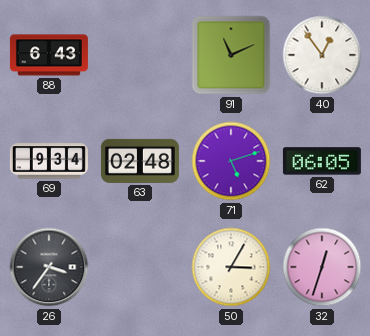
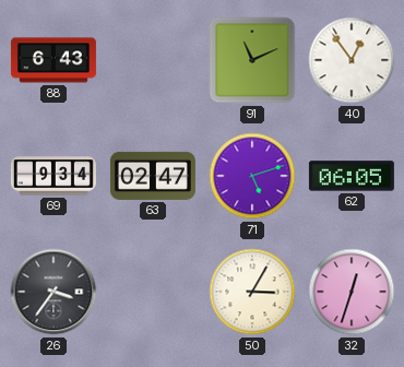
63: 02:48 -> 02:47 (153, 176)
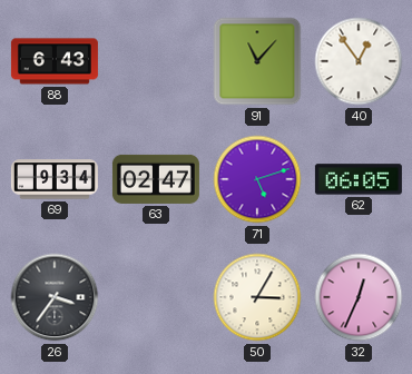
91: 11:11 -> 11:07 (257, 61)
32: 12:33 -> 12:34 (359, 297)
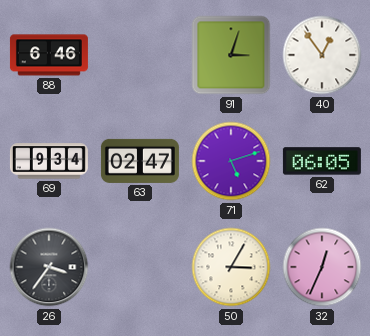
88: 6:43 -> 6:46 (49, 55)
91: 11:07 -> 3:03 (231, 55)
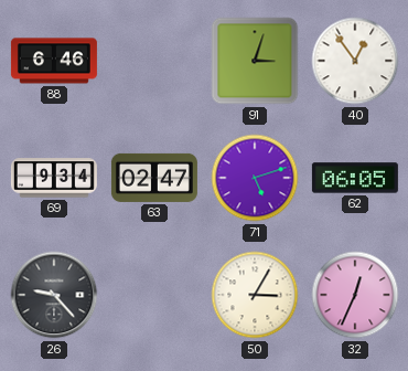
26: 3:36 -> 9:23 (54, 295)
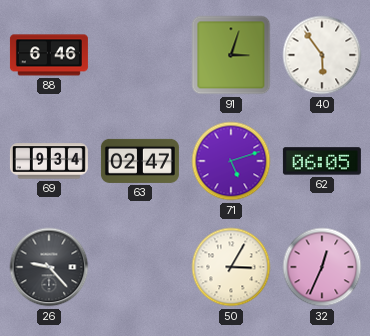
40: 12:54 -> 5:54 (322, 55)
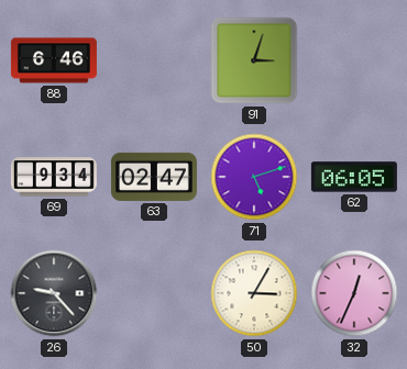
40: 5:54 -> none (322, 55)
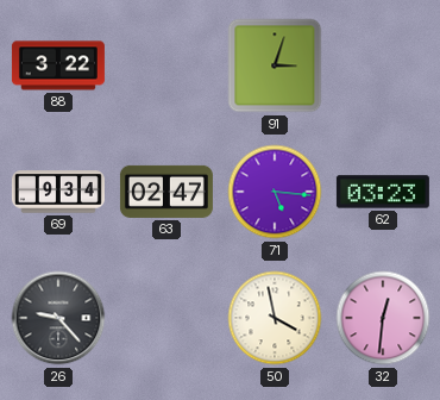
88: 6:46 -> 3:22 (58, 65)
71: 5:12 -> 5:16 (275, 192)
62: 06:05 -> 03:23 (383, 192)
50: 3:05 -> 3:58 (275, 318)
32: 12:34 -> 12:31 (383, 318)
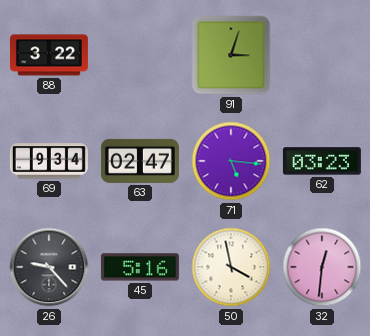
45: none -> 5:16 (140, 267)
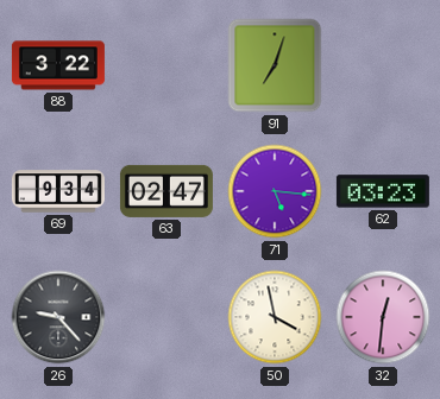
91: 3:03 -> 7:03 (275, 65)
45: 5:16 -> none (140, 267)
